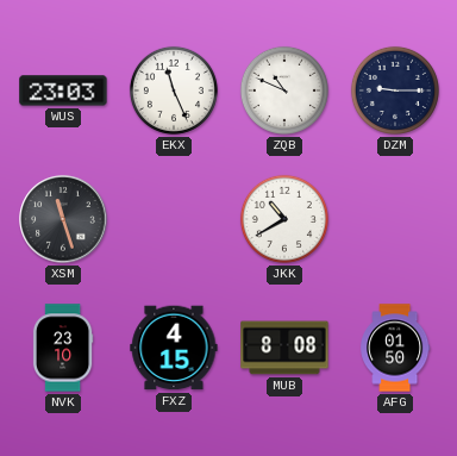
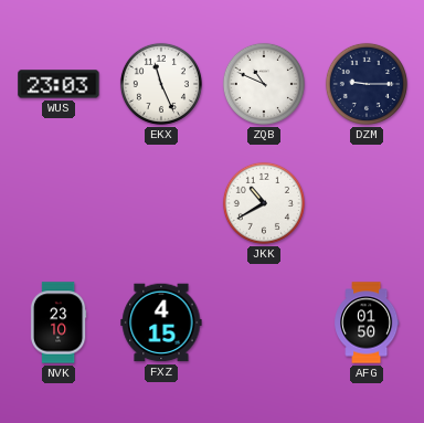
XSM: 11:27 -> none (63, 219)
MUB: 8:08 -> none (284, 348)
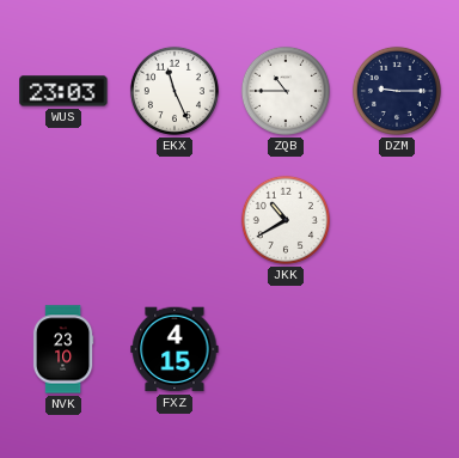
ZQB: 10:49 -> 10:45 (286, 91)
AFG: 01:50 -> none (367, 322)
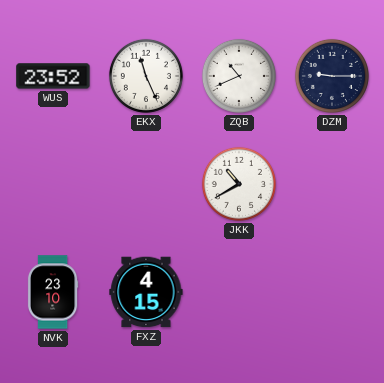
WUS: 23:03 -> 23:52 (53, 76)
ZQB: 10:45 -> 10:41 (239, 76)
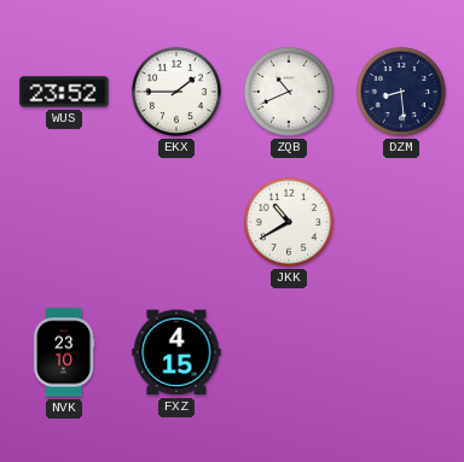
EKX: 11:26 -> 1:45 (176, 92)
DZM: 9:15 -> 8:29 (401, 92)
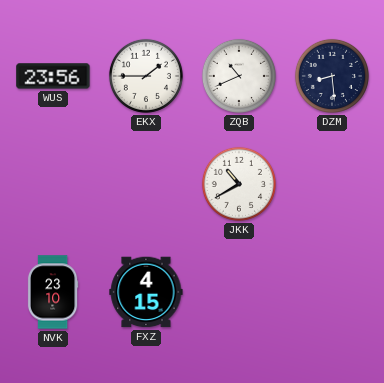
WUS: 23:52 -> 23:56 (53, 76)
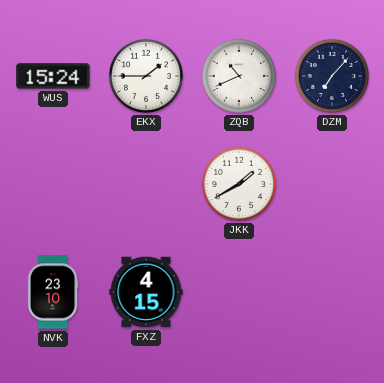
WUS: 23:56 -> 15:24 (53, 76)
DZM: 8:29 -> 7:07 (332, 76)
JKK: 10:40 -> 1:40 (239, 184)
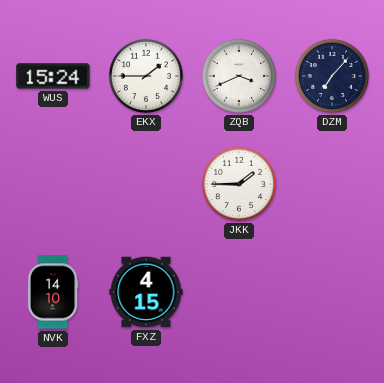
ZQB: 10:41 -> 3:41 (239, 76)
JKK: 1:40 -> 1:45 (239, 184)
NVK: 23:10 -> 14:10 (53, 292)
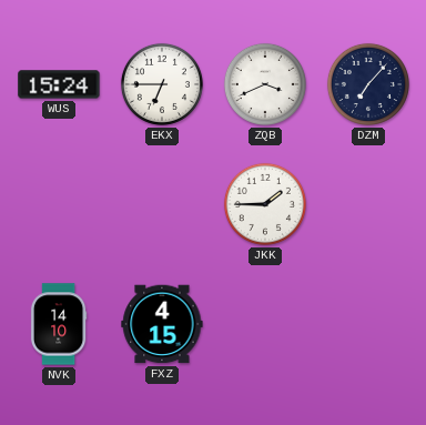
EKX: 1:45 -> 6:45 (162, 84)
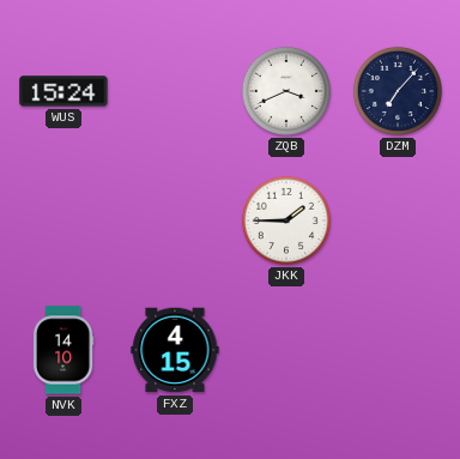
EKX: 6:45 -> none (162, 84)
